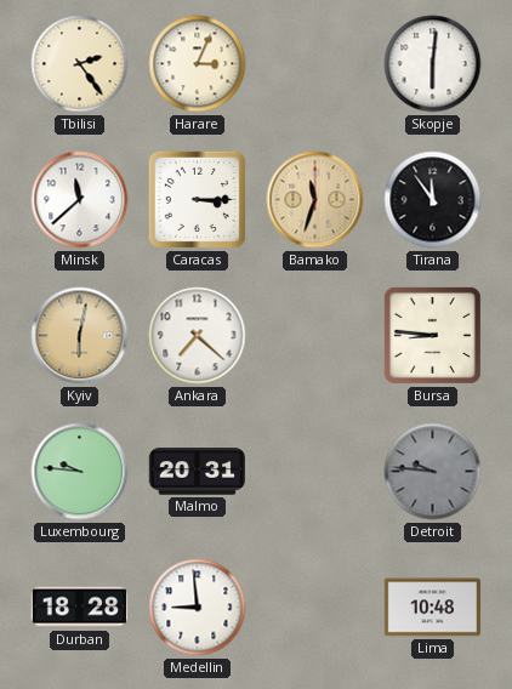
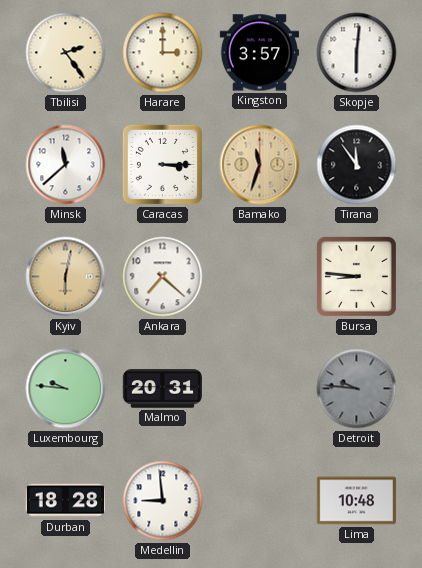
Harare: 3:04 -> 3:00 (163, 53)
Kingston: none -> 3:57 (259, 53)
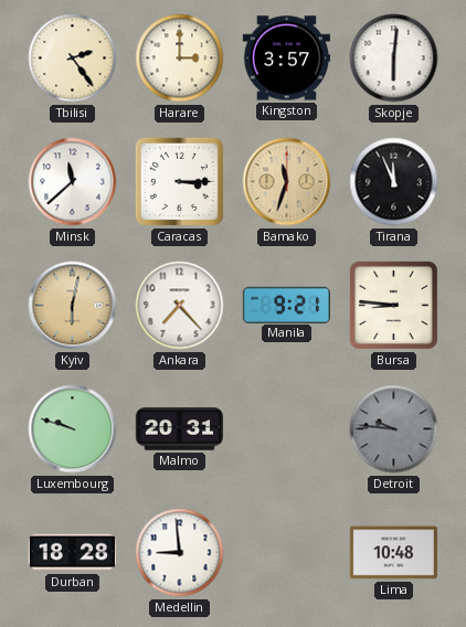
Tirana: 11:54 -> 11:56 (394, 182)
Ankara: 7:22 -> 7:23 (180, 306)
Manila: none -> 9:21 (286, 305)
Luxembourg: 9:46 -> 9:48 (73, 429)
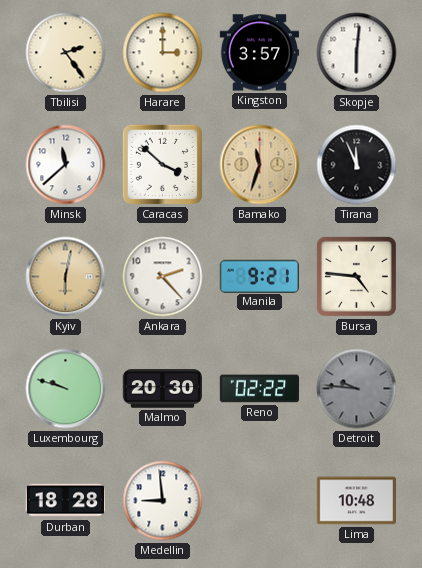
Caracas: 3:15 -> 3:52 (162, 164)
Ankara: 7:23 -> 2:23 (163, 277)
Bursa: 8:46 -> 4:46 (356, 276)
Malmo: 20:31 -> 20:30 (162, 389)
Reno: none -> 02:22 (259, 389)
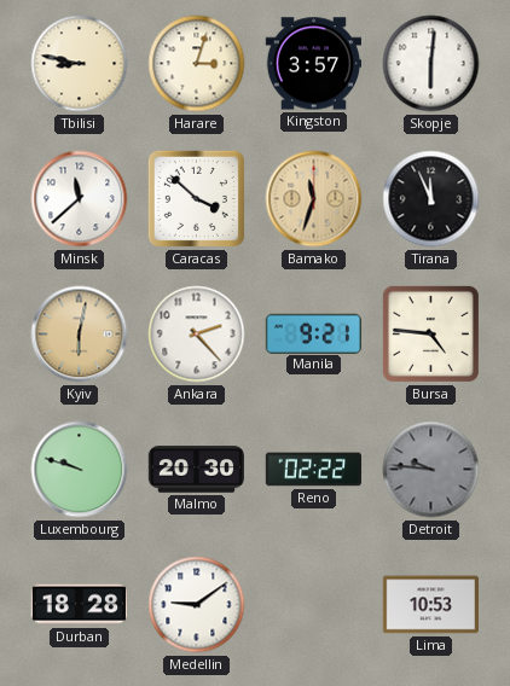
Tbilisi: 2:24 -> 8:47 (80, 64)
Harare: 3:00 -> 3:03 (197, 64)
Medellin: 8:59 -> 9:09 (197, 605)
Lima: 10:48 -> 10:53 (430, 605)
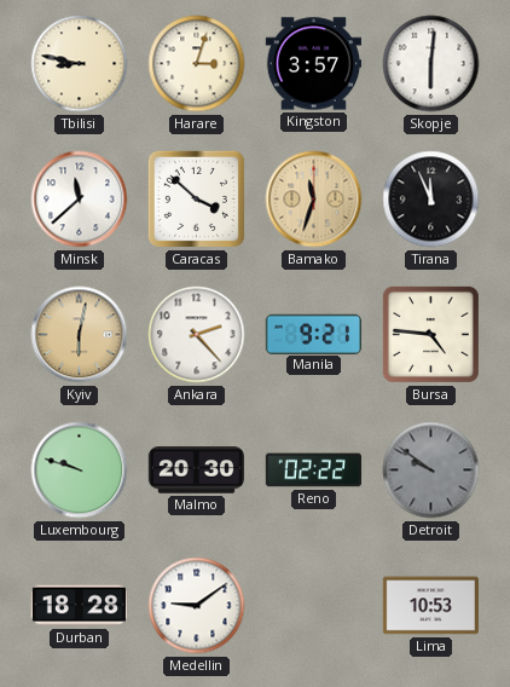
Detroit: 9:46 -> 9:51 (431, 470)
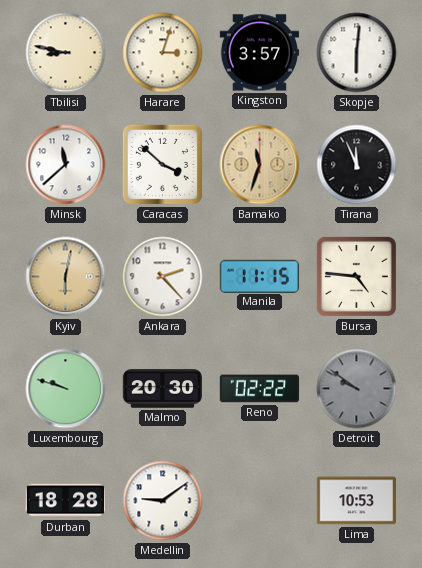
Manila: 9:21 -> 11:15 (259, 276)
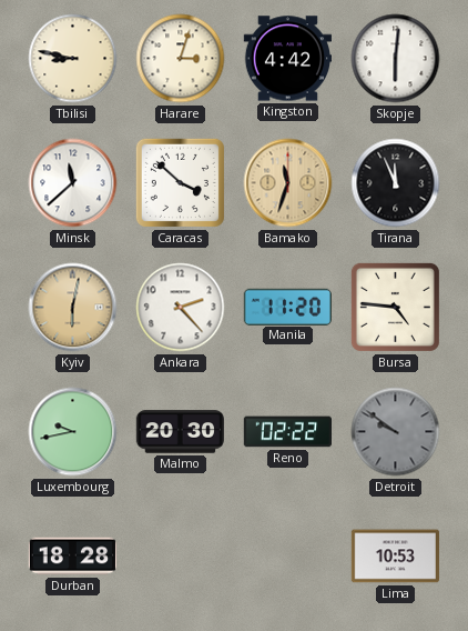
Kingston: 3:57 -> 4:42 (287, 59)
Manila: 11:15 -> 11:20 (287, 307)
Luxembourg: 9:48 -> 9:43 (73, 432)
Medellin: 9:09 -> none (163, 501)
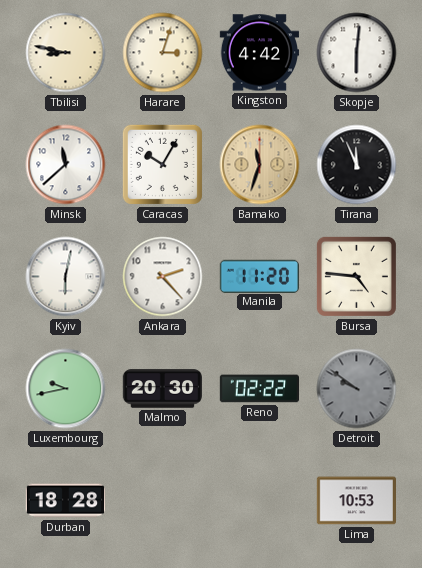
Caracas: 3:52 -> 10:05 (162, 164)
Kyiv dial: champagne -> white (66, 277)
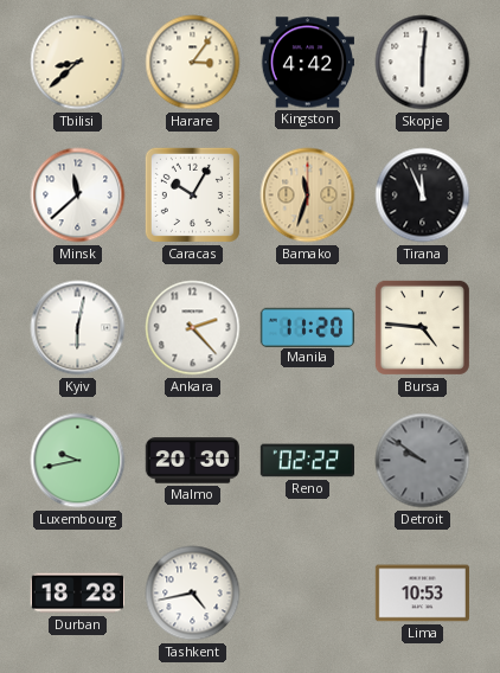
Tbilisi: 8:47 -> 8:38 (78, 63)
Harare: 3:03 -> 3:06 (193, 63)
Tashkent: none -> 4:43 (193, 594)
